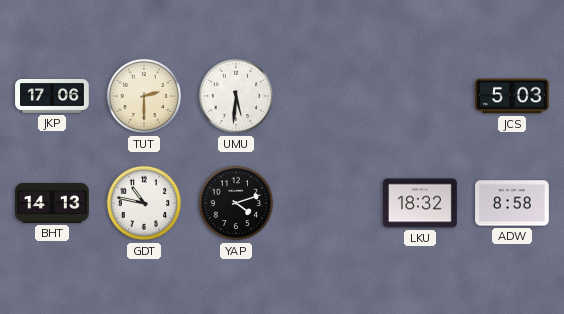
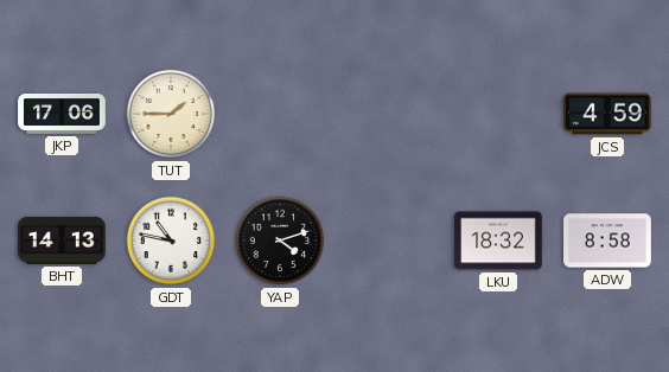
TUT: 2:30 -> 1:45 (171, 114)
UMU: 5:31 -> none (236, 96)
JCS: 5:03 -> 4:59 (609, 114)
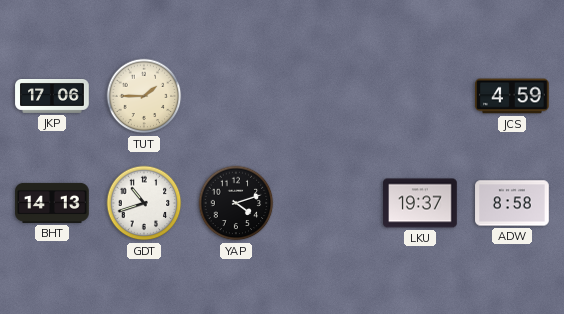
GDT: 10:47 -> 10:42 (144, 203)
LKU: 18:32 -> 19:37 (420, 203)
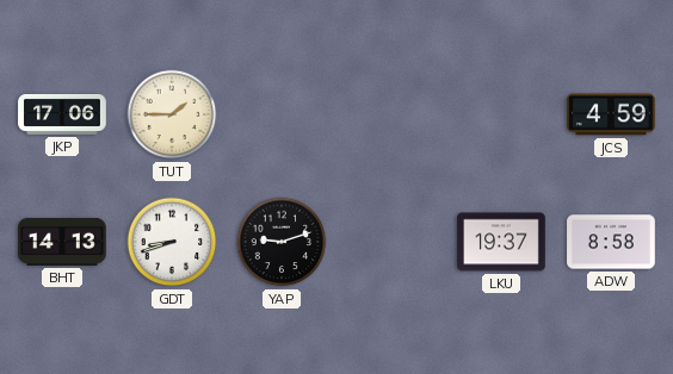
GDT: 10:42 -> 8:42 (172, 242)
YAP: 4:12 -> 9:12 (282, 242)
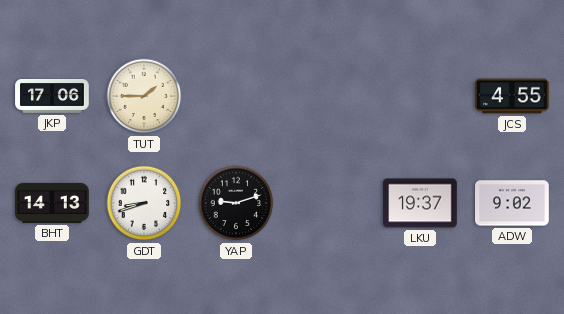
JCS: 4:59 -> 4:55 (513, 96)
ADW: 8:58 -> 9:02 (512, 203)
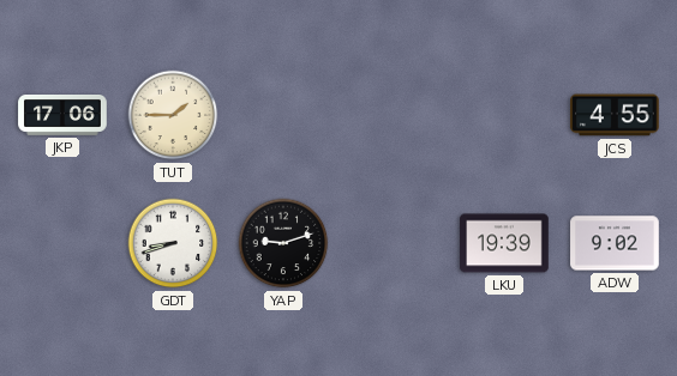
BHT: 14:13 -> none (52, 203)
LKU: 19:37 -> 19:39 (504, 243)
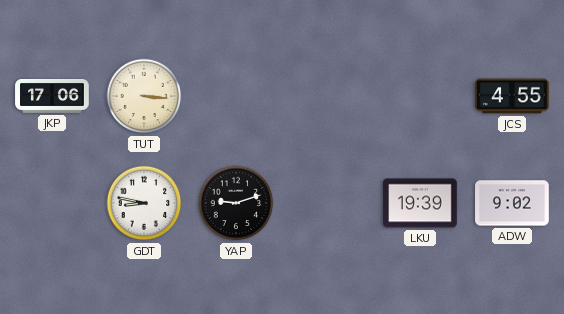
TUT: 1:45 -> 3:16 (144, 96)
GDT: 8:42 -> 8:47 (144, 203)
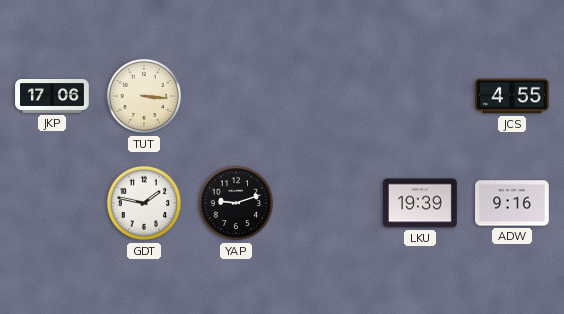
GDT: 8:47 -> 1:47 (144, 203)
ADW: 9:02 -> 9:16 (512, 203)
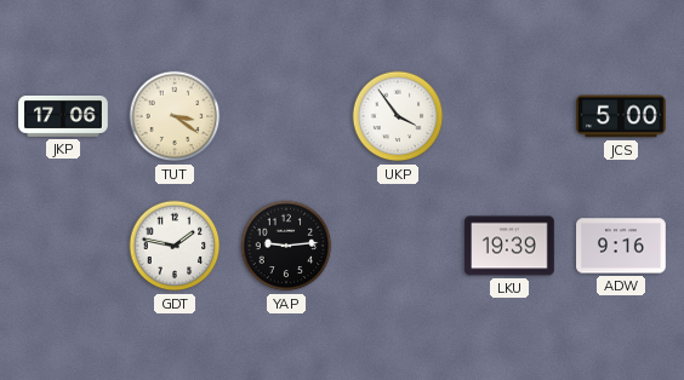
TUT: 3:16 -> 3:21 (175, 116)
UKP: none -> 3:54 (398, 116)
JCS: 4:55 -> 5:00 (622, 116)
YAP: 9:12 -> 9:14 (286, 246)
